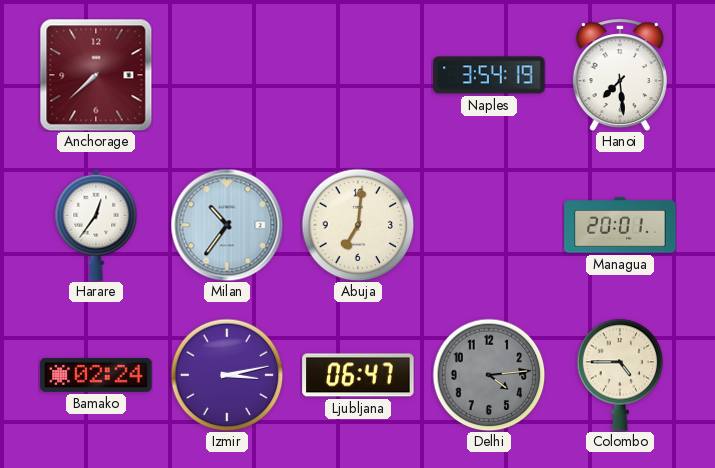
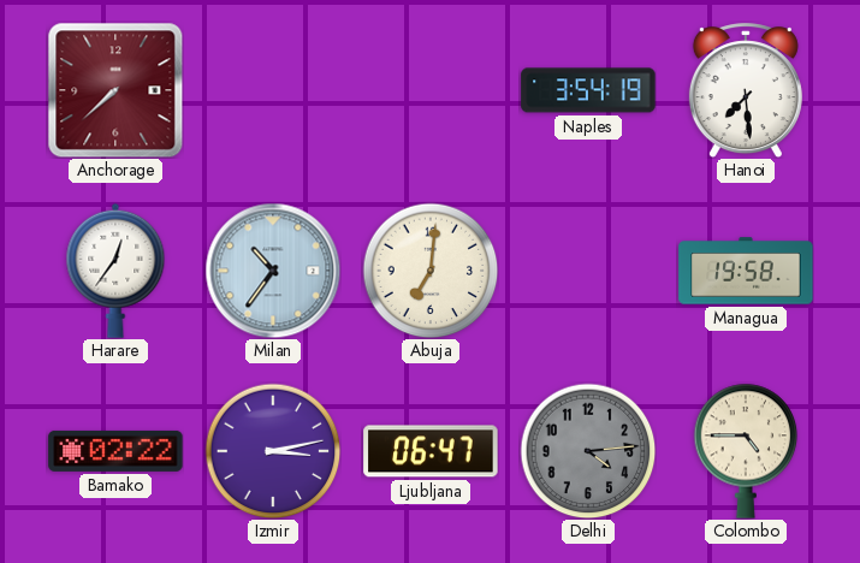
Managua: 20:01 -> 19:58 (746, 271)
Bamako: 02:24 -> 02:22 (115, 451)
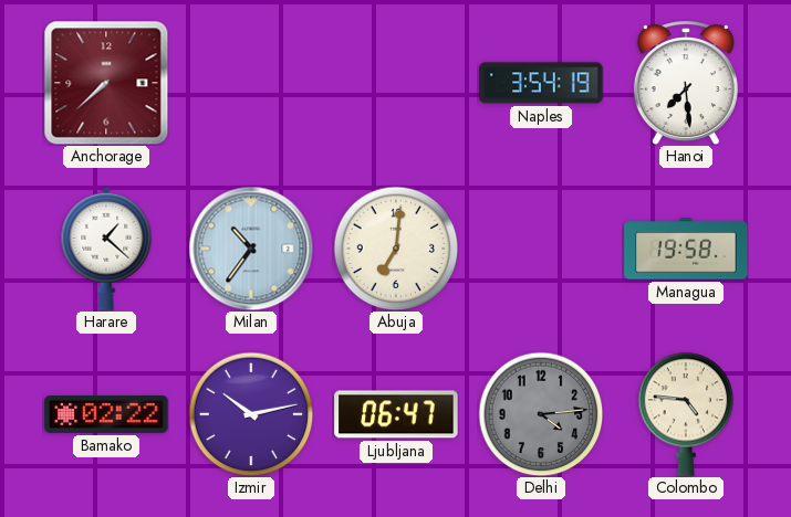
Harare: 12:36 -> 1:22 (106, 249)
Izmir: 3:13 -> 10:13 (251, 414)
Colombo: 4:45 -> 4:46 (686, 414)
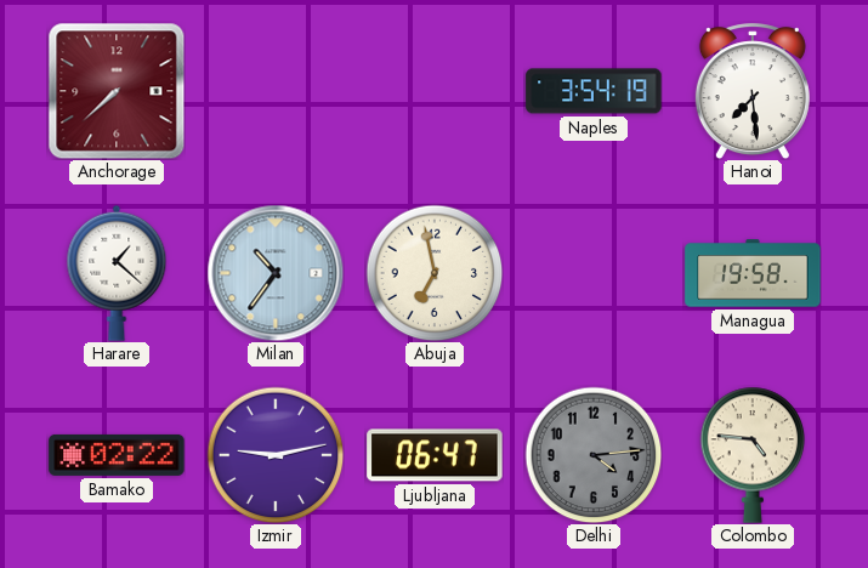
Abuja: 7:01 -> 6:58 (435, 273)
Izmir: 10:13 -> 9:13 (276, 455)
